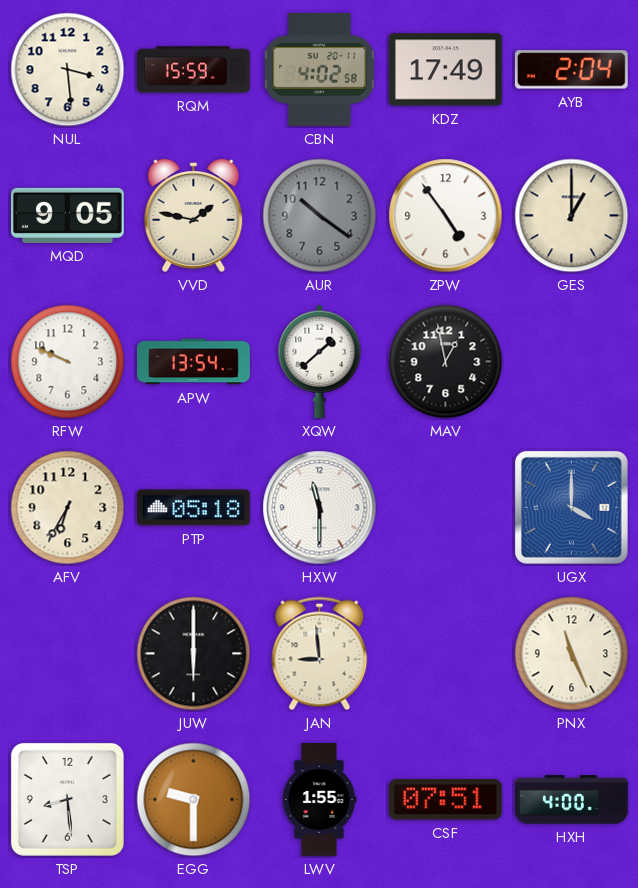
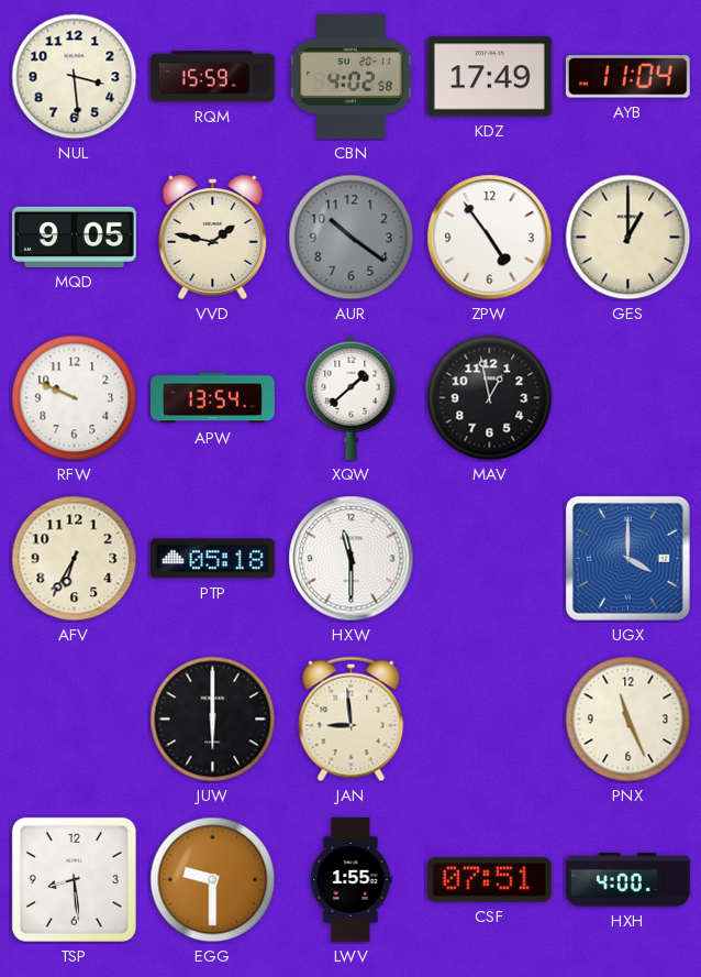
AYB: 2:04 -> 11:04 (627, 77)
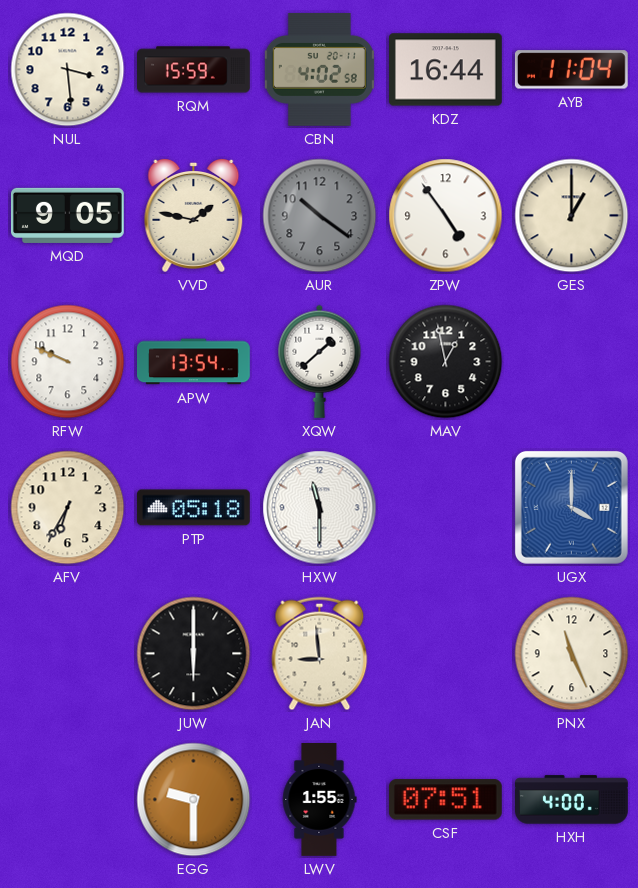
KDZ: 17:49 -> 16:44 (445, 70)
TSP: 8:29 -> none (74, 879)
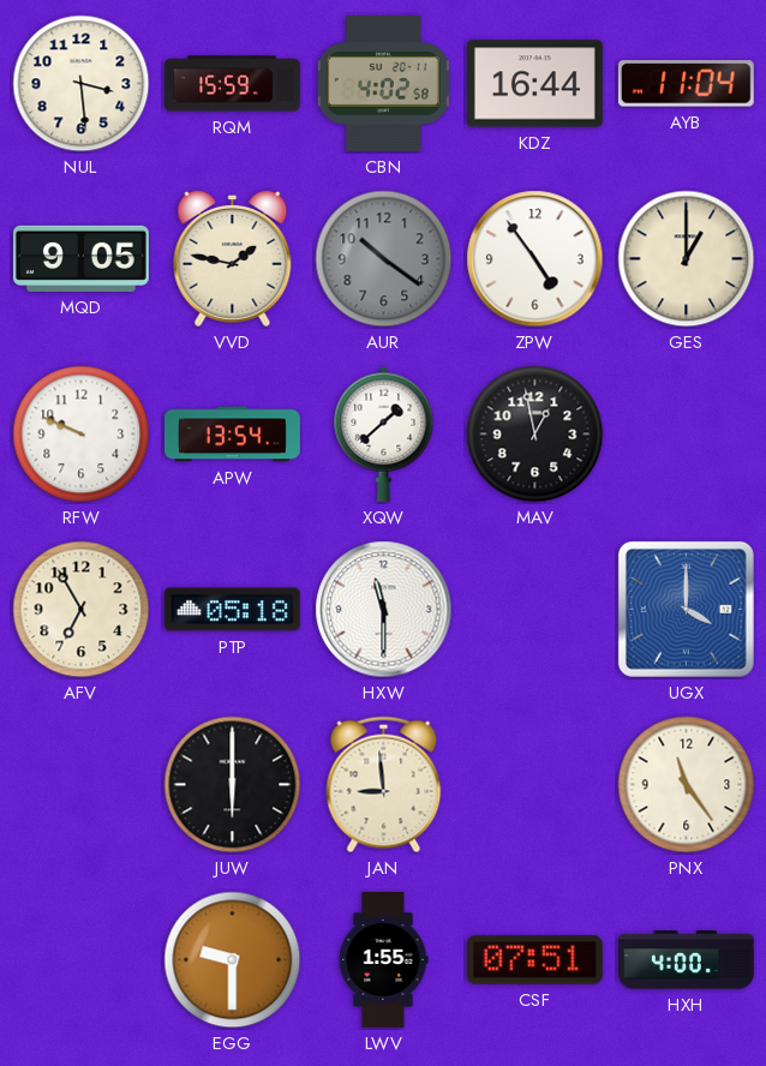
AFV: 6:35 -> 6:55 (82, 610)
PNX: 11:26 -> 11:24 (687, 785)
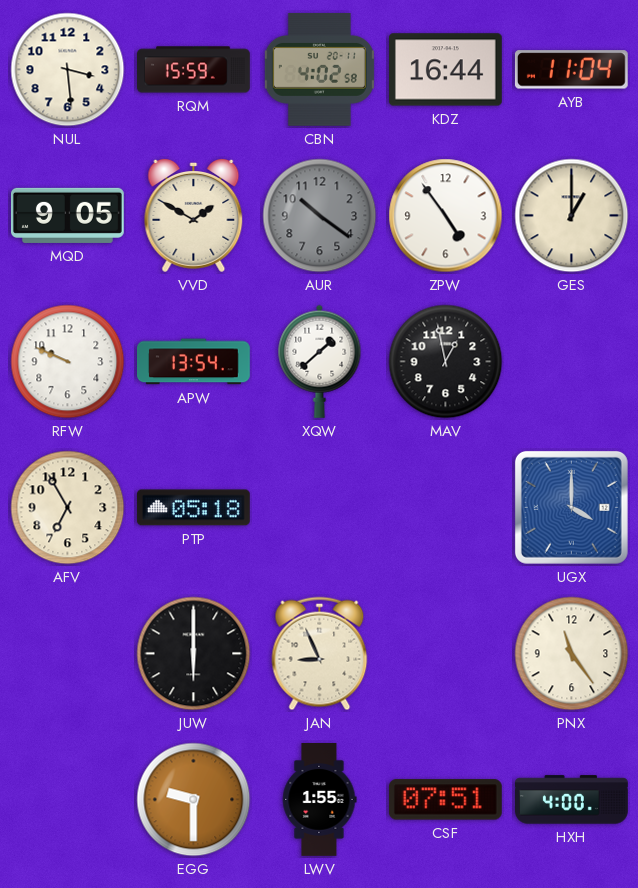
VVD: 1:47 -> 1:50 (194, 215)
HXW: 11:30 -> none (384, 610)
JAN: 8:59 -> 8:56 (320, 654)
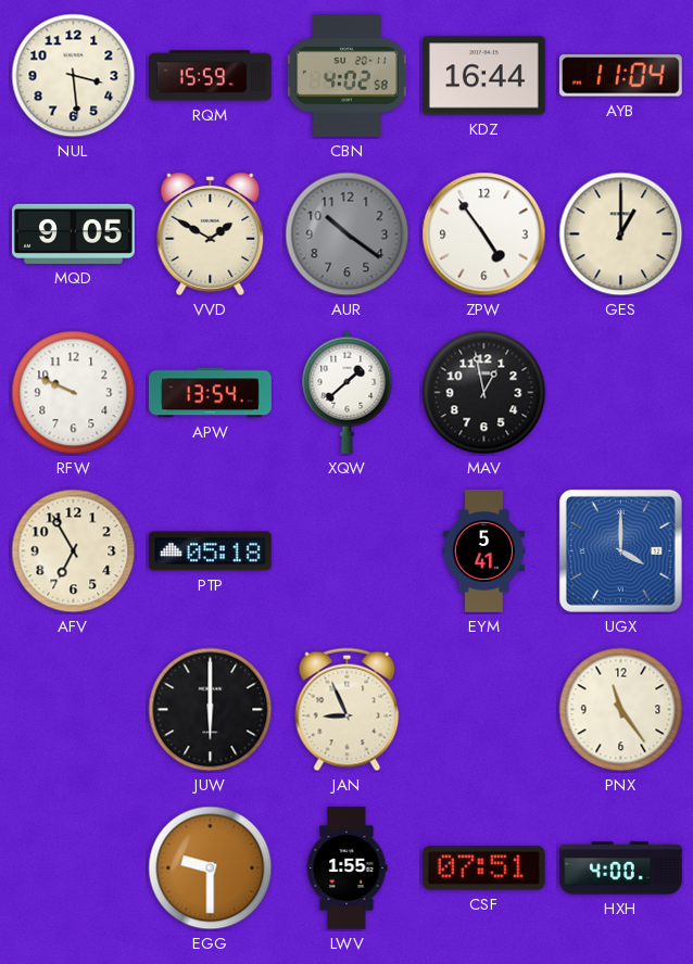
EYM: none -> 5:41 (484, 551)
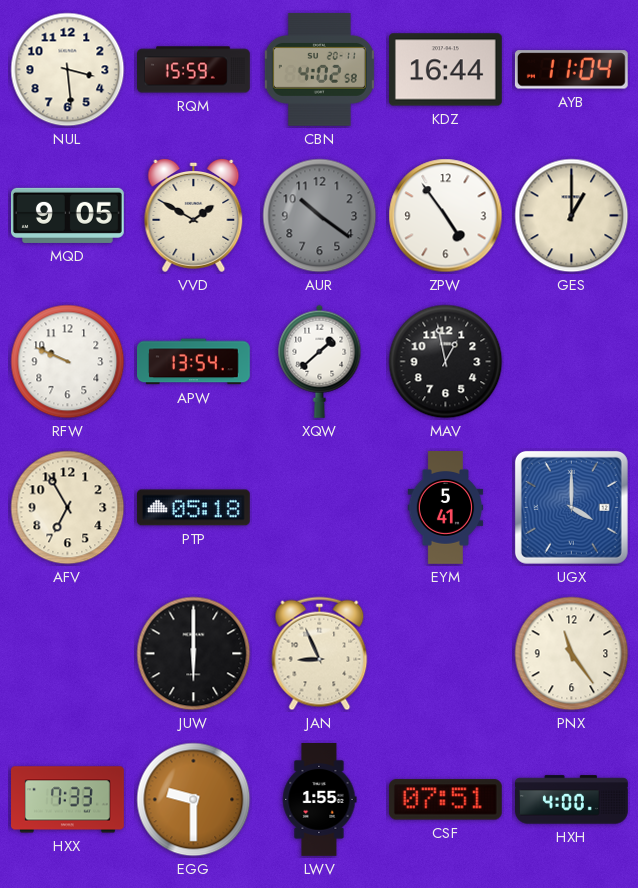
HXX: none -> 7:33 (68, 800)
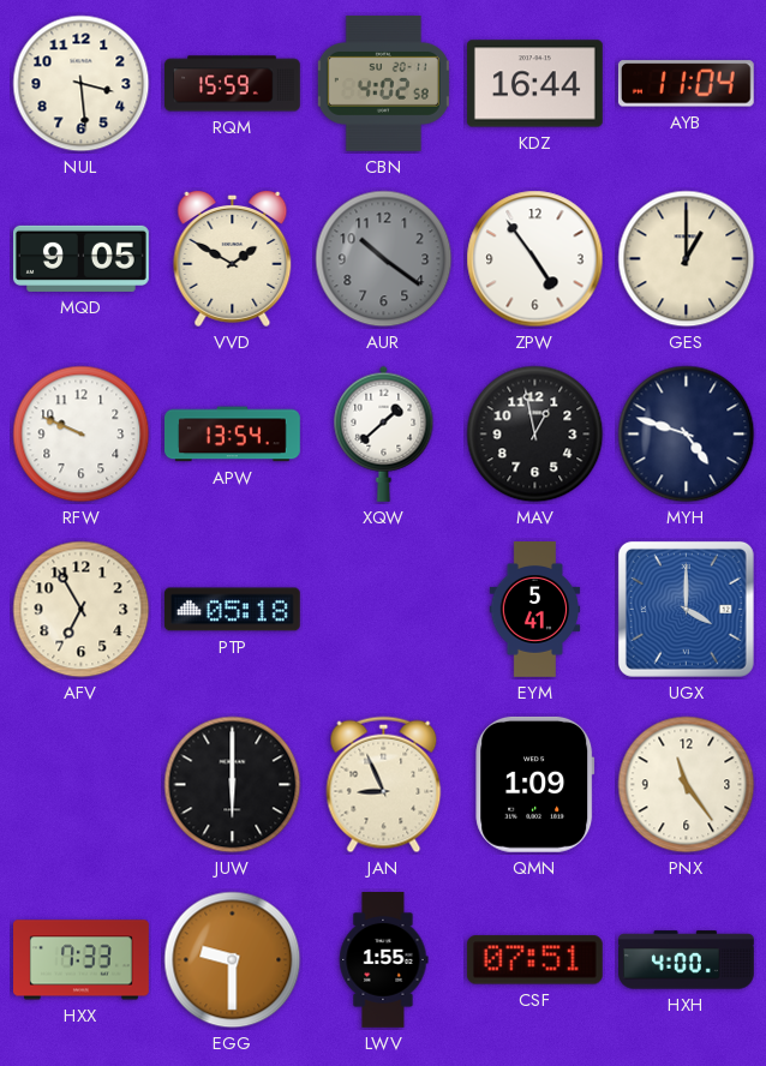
MYH: none -> 4:48 (687, 435)
QMN: none -> 1:09 (535, 784)
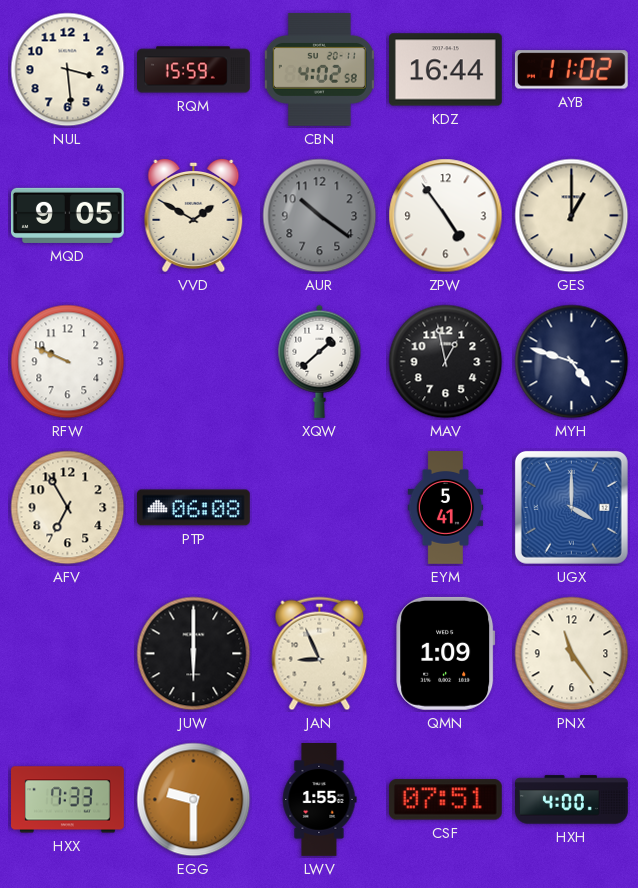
AYB: 11:04 -> 11:02 (571, 70)
APW: 13:54 -> none (233, 435)
PTP: 05:18 -> 06:08 (193, 508)
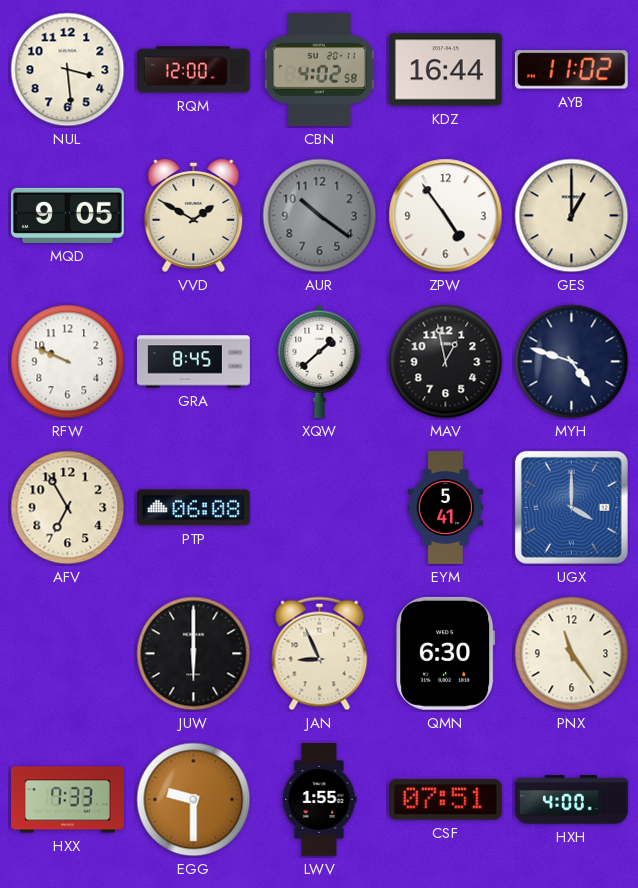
RQM: 15:59 -> 12:00 (194, 70)
GRA: none -> 8:45 (194, 362)
QMN: 1:09 -> 6:30 (446, 653)
